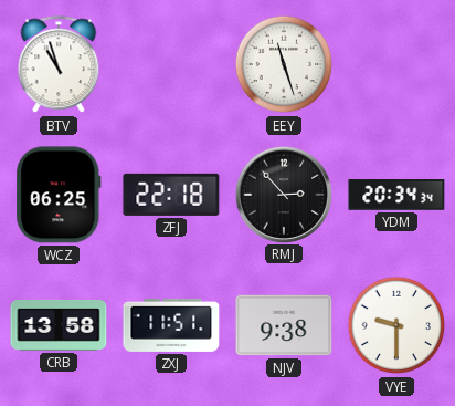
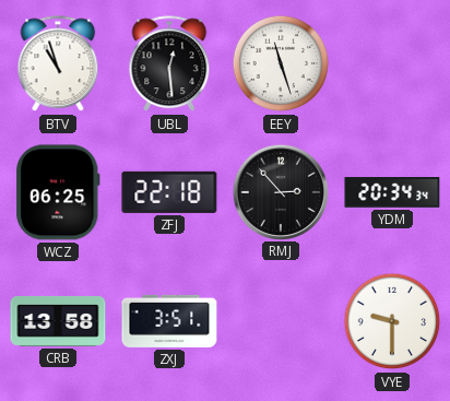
UBL: none -> 12:29 (169, 64)
ZXJ: 11:51 -> 3:51 (169, 321)
NJV: 9:38 -> none (284, 325)
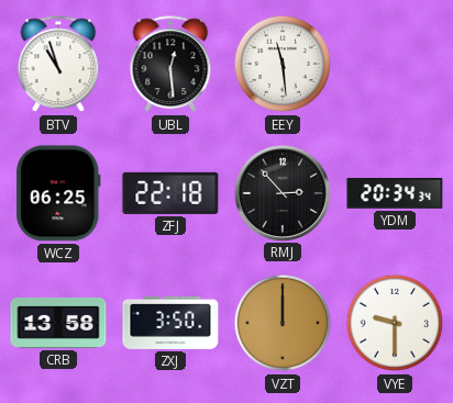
EEY: 11:27 -> 11:29 (283, 64)
ZXJ: 3:51 -> 3:50 (170, 323)
VZT: none -> 12:00 (283, 323)
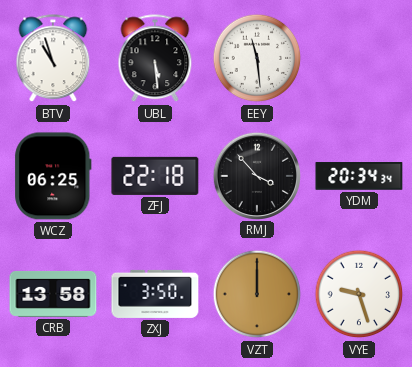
UBL: 12:29 -> 5:29 (155, 59)
RMJ: 2:53 -> 3:53 (256, 175)
VYE: 9:30 -> 9:27 (359, 294)
